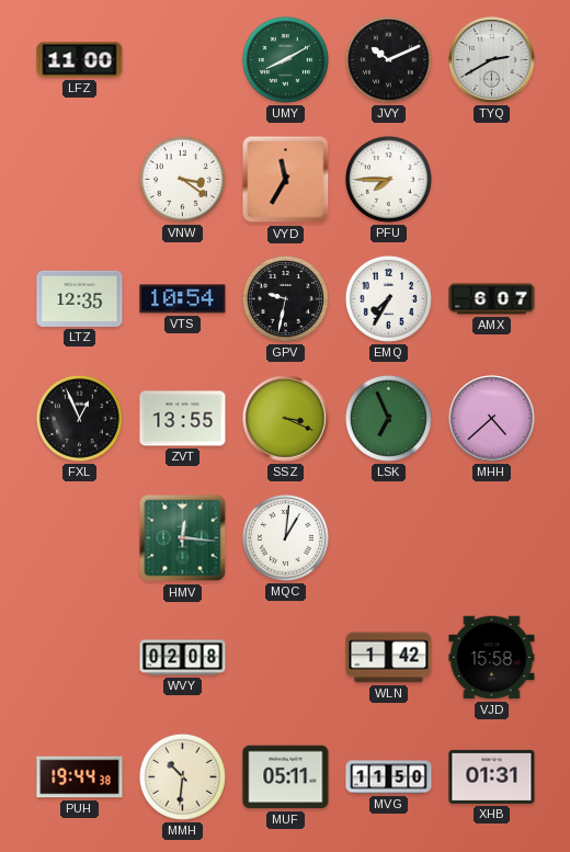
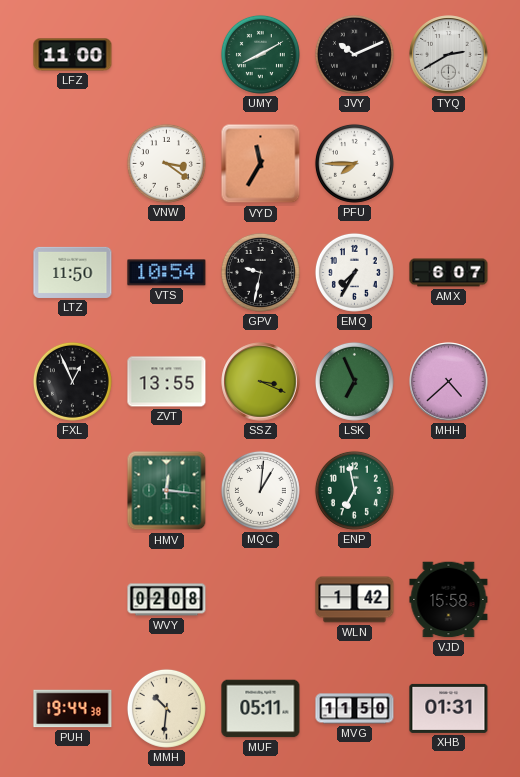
LTZ: 12:35 -> 11:50 (73, 272)
ENP: none -> 6:58 (354, 490)
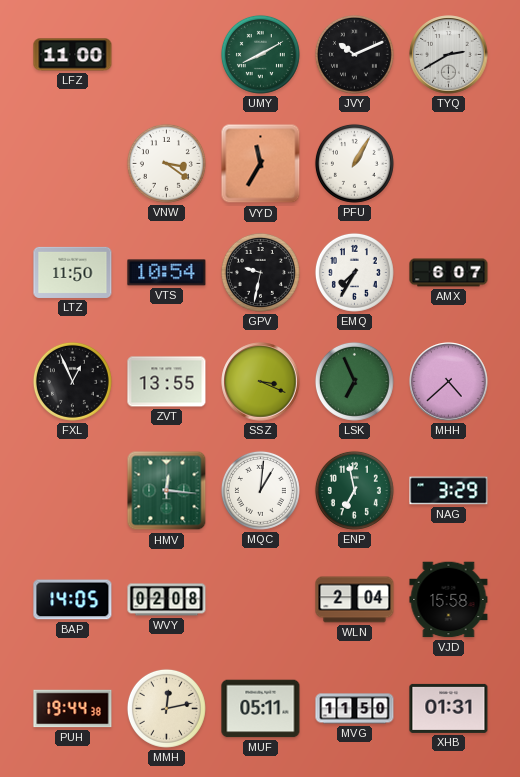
PFU: 7:45 -> 1:05 (354, 163)
NAG: none -> 3:29 (449, 491)
BAP: none -> 14:05 (73, 600)
WLN: 1:42 -> 2:04 (355, 600)
MMH: 10:31 -> 12:13 (166, 708)
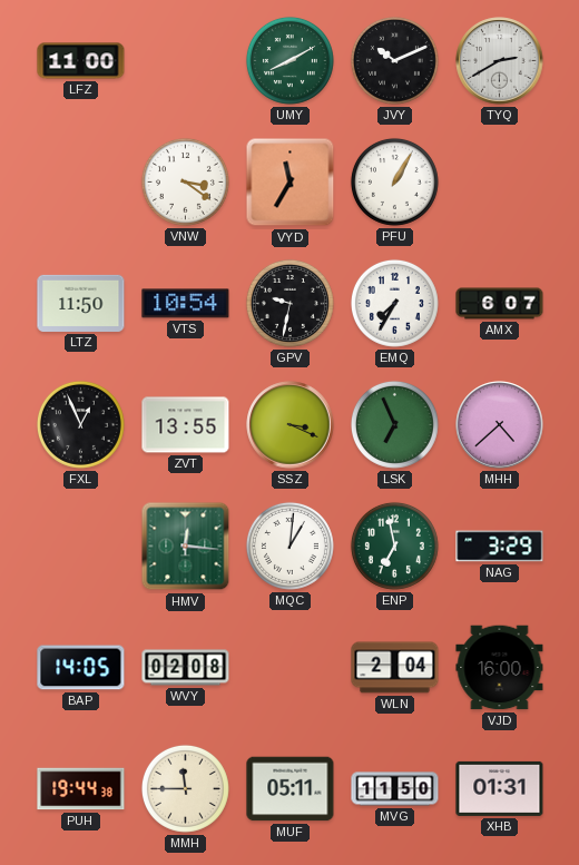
VJD: 15:58 -> 16:00 (500, 668)
MMH: 12:13 -> 11:45 (185, 788)
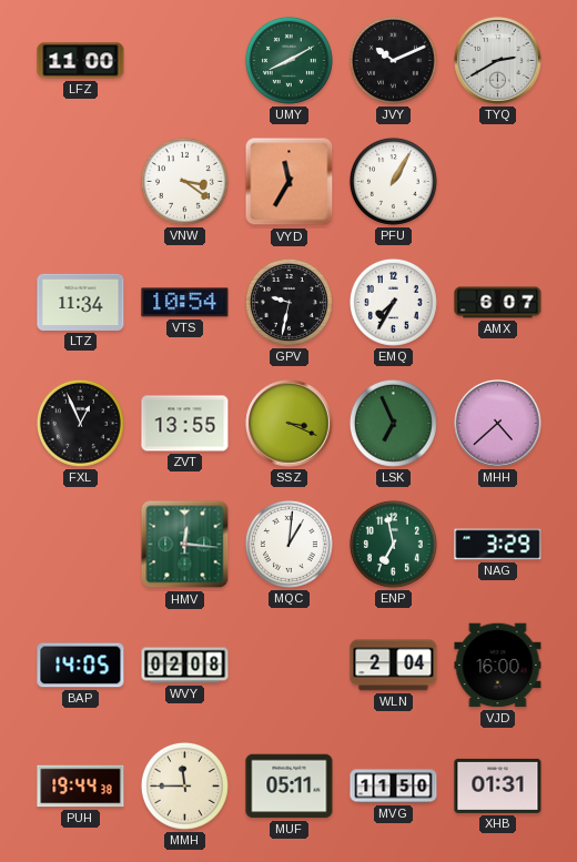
LTZ: 11:50 -> 11:34 (81, 302)
